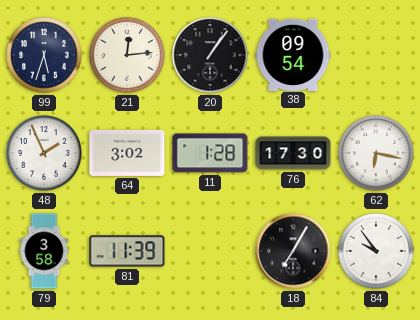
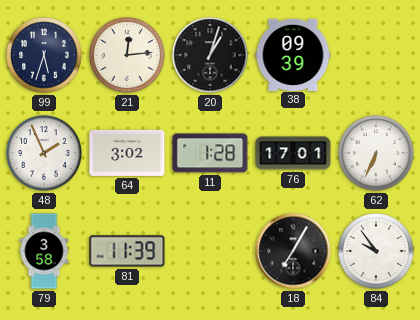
20: 1:06 -> 1:03 (210, 55)
38: 09:54 -> 09:39 (293, 54)
76: 17:30 -> 17:01 (293, 153)
62: 6:17 -> 6:34 (376, 153)
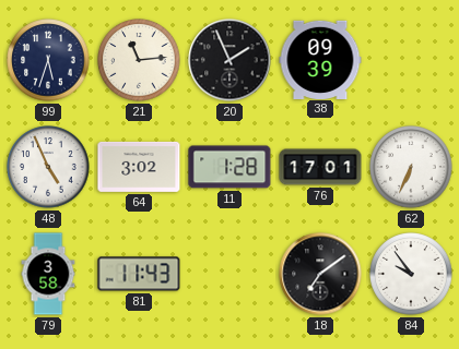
21: 12:14 -> 11:14 (139, 60)
20: 1:03 -> 1:56 (229, 60)
48: 1:56 -> 4:56 (48, 167)
81: 11:39 -> 11:43 (139, 274)
18: 7:05 -> 7:09 (320, 274)
